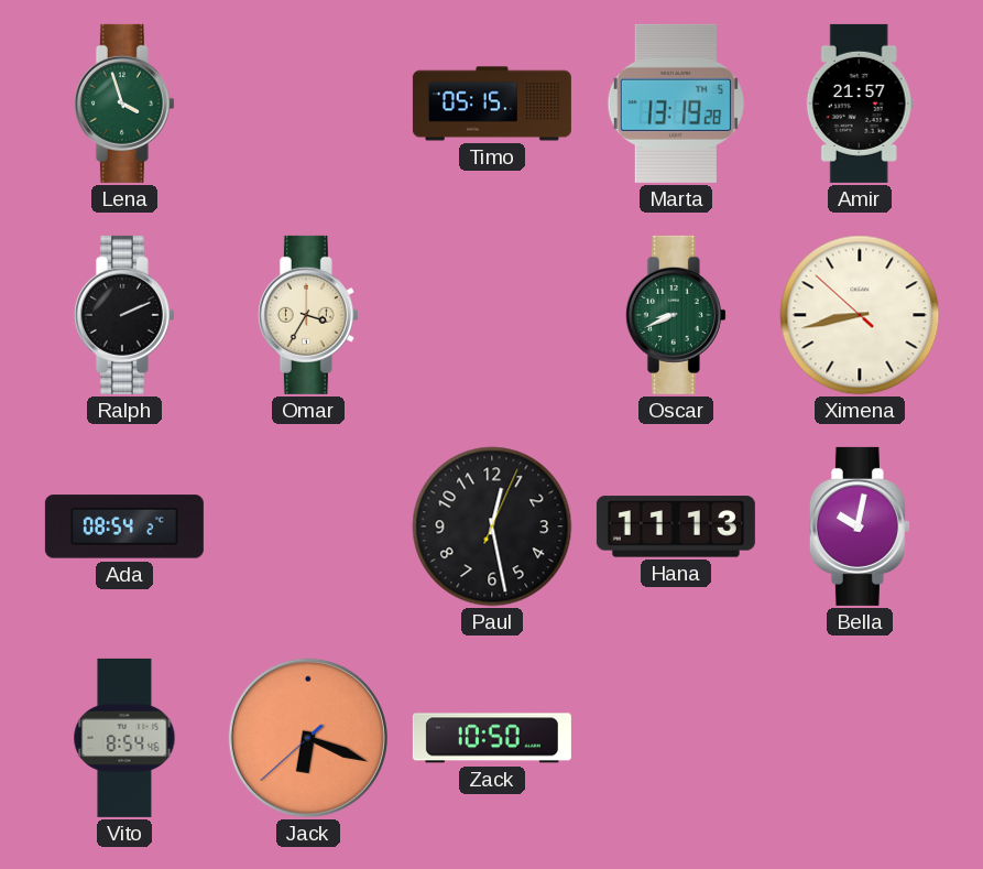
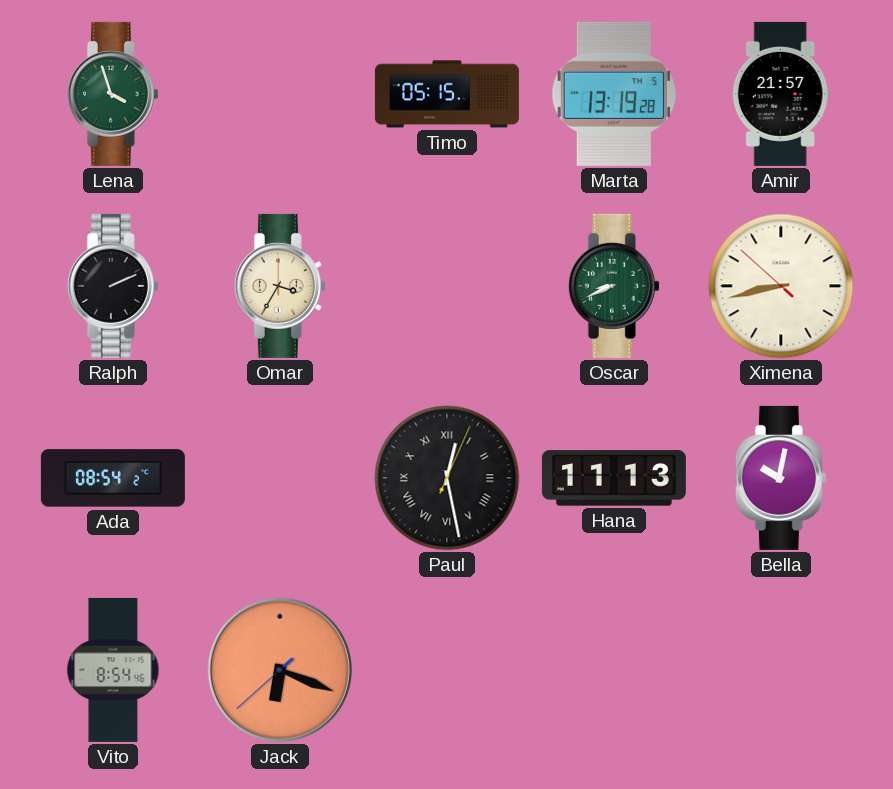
Paul numerals: Arabic -> Roman (447, 478)
Zack: 10:50 -> none (492, 738)
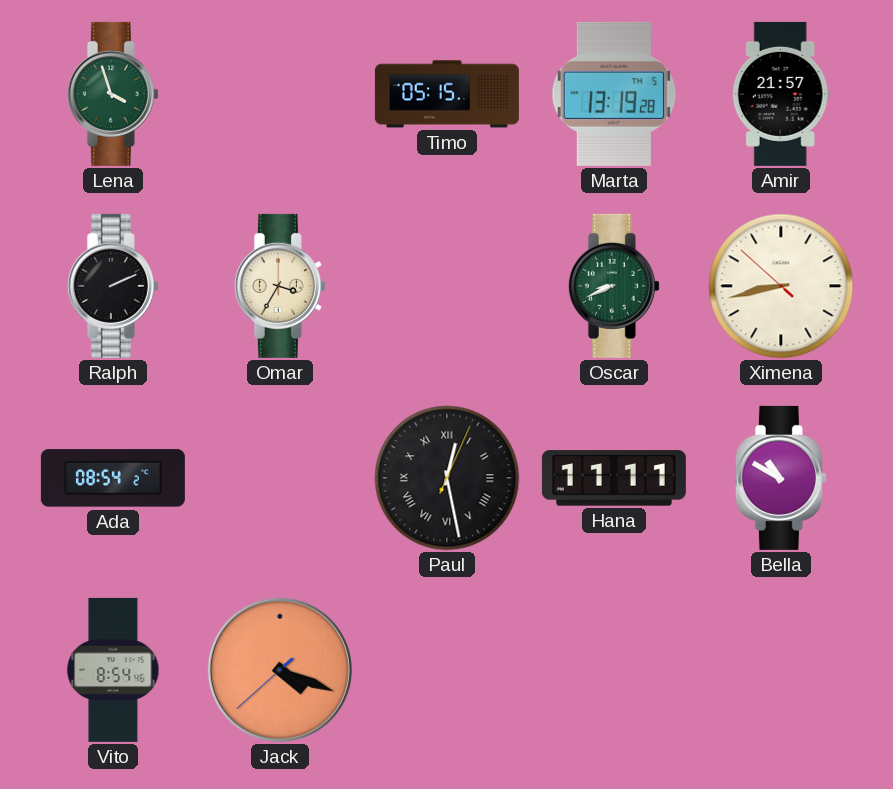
Hana: 11:13 -> 11:11 (614, 478)
Bella: 10:02 -> 10:50 (781, 478)
Jack: 6:18 -> 4:18 (280, 670)
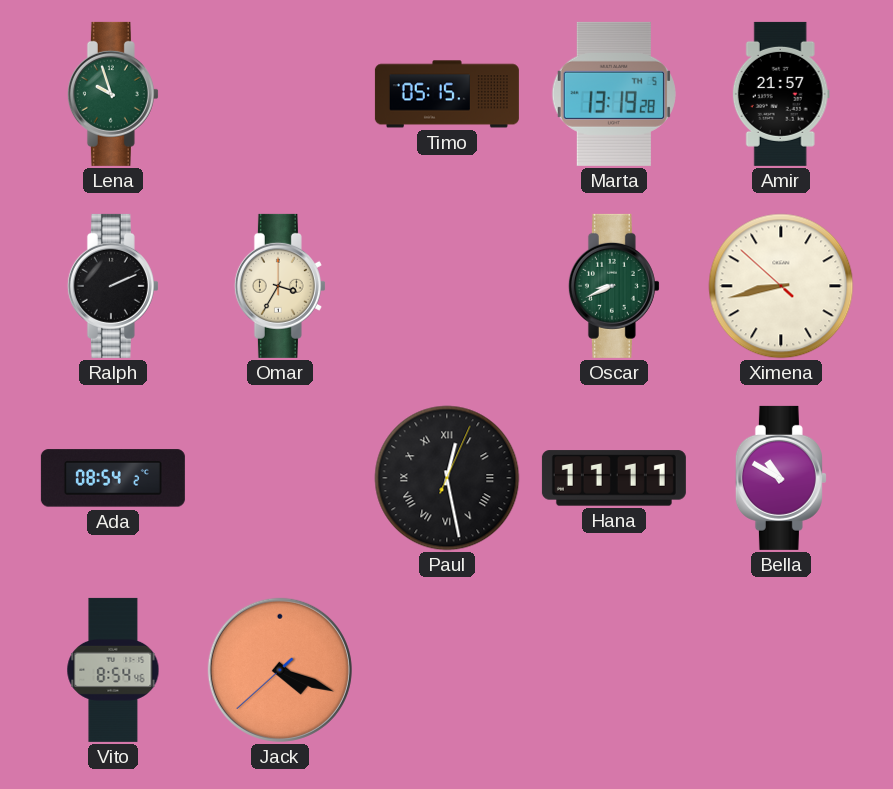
Lena: 3:57 -> 9:57 (113, 94)
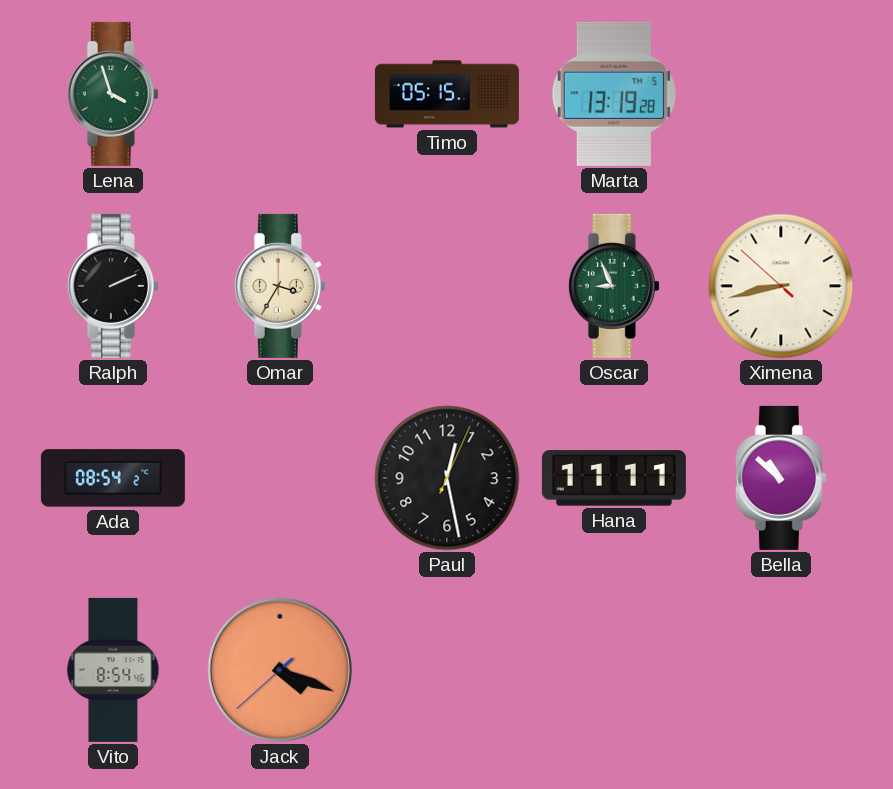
Lena: 9:57 -> 3:57 (113, 94)
Amir: 21:57 -> none (781, 94)
Oscar: 8:41 -> 8:56 (614, 286)
Paul numerals: Roman -> Arabic (447, 478)
Bella: 10:50 -> 10:52 (781, 478)
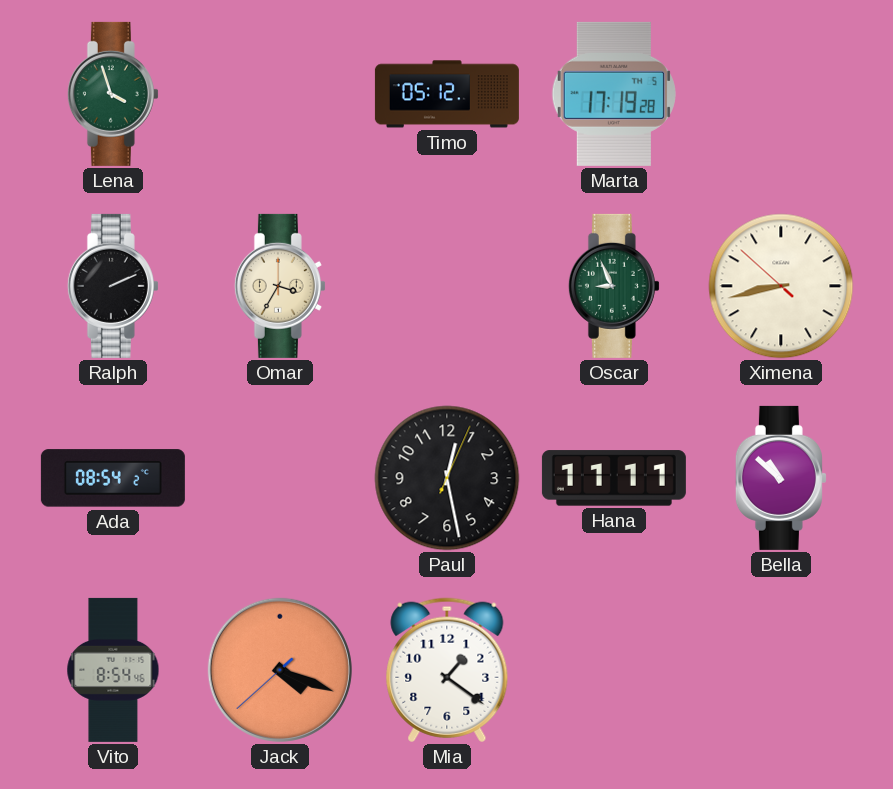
Timo: 05:15 -> 05:12 (447, 94)
Marta: 13:19 -> 17:19 (614, 94)
Mia: none -> 1:21 (447, 670)
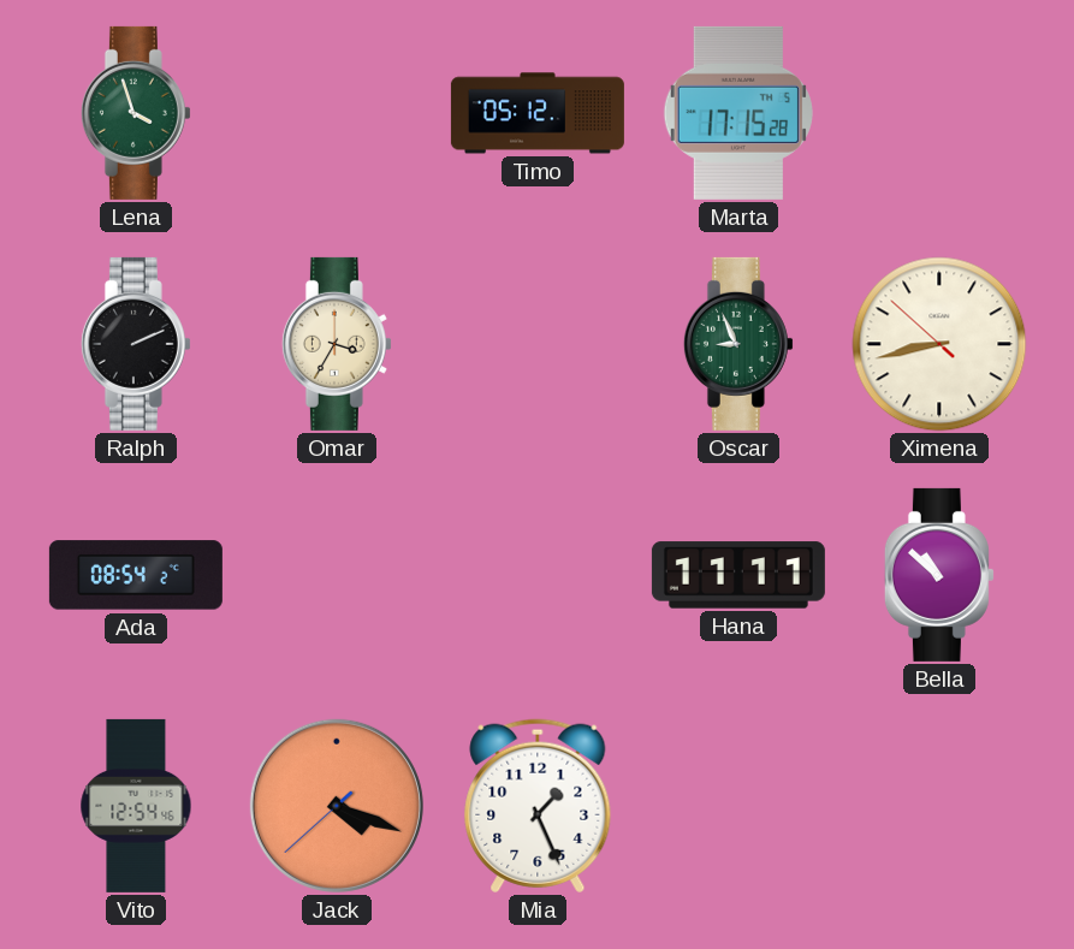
Marta: 17:19 -> 17:15 (738, 113)
Paul: 12:28 -> none (447, 478)
Vito: 8:54 -> 12:54 (136, 806)
Mia: 1:21 -> 1:26 (538, 806)
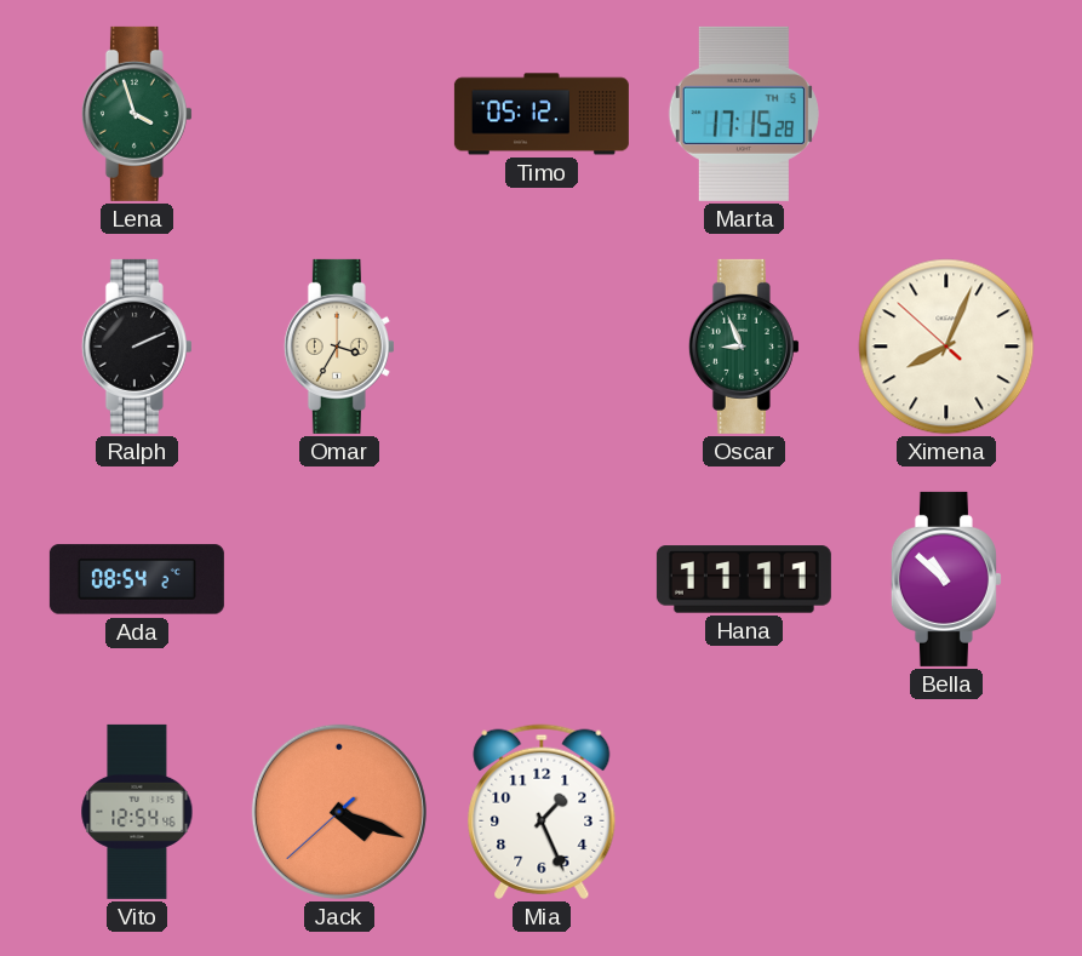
Ximena: 8:42 -> 8:03 (946, 347)
